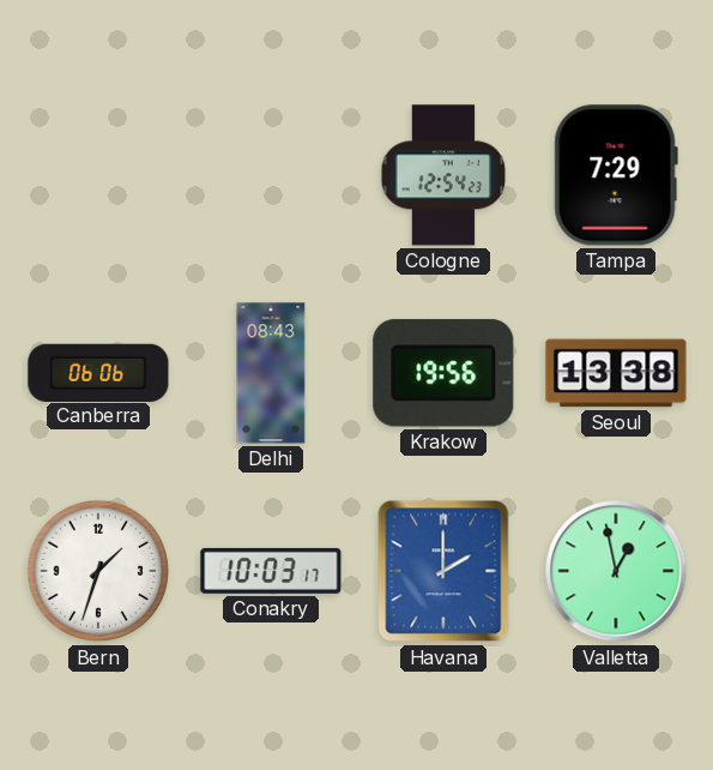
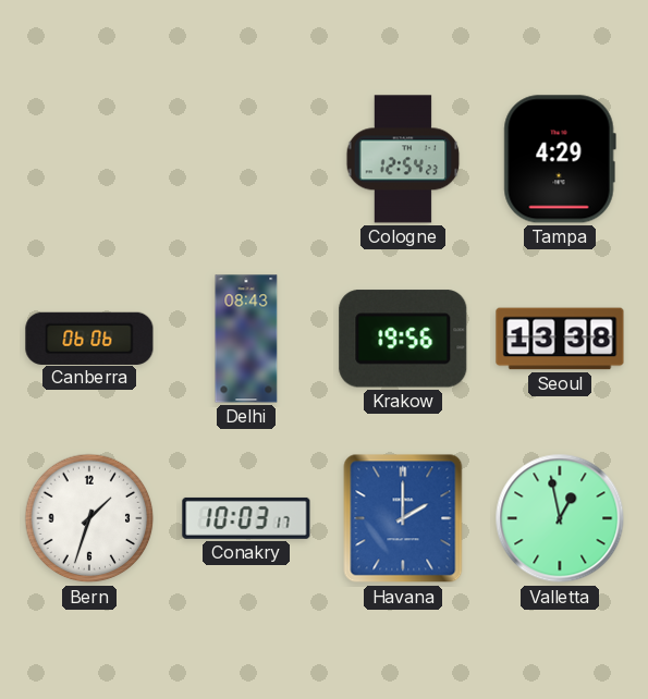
Tampa: 7:29 -> 4:29 (560, 159)
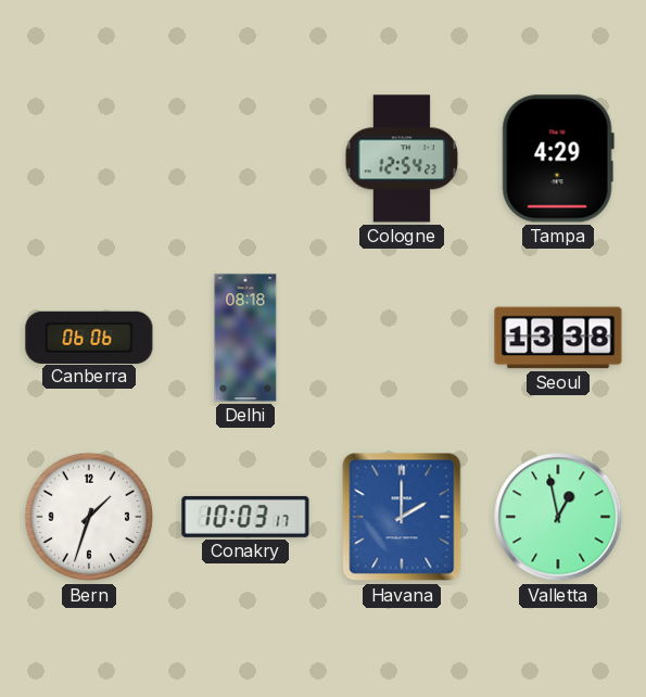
Delhi: 08:43 -> 08:18 (245, 338)
Krakow: 19:56 -> none (403, 339)
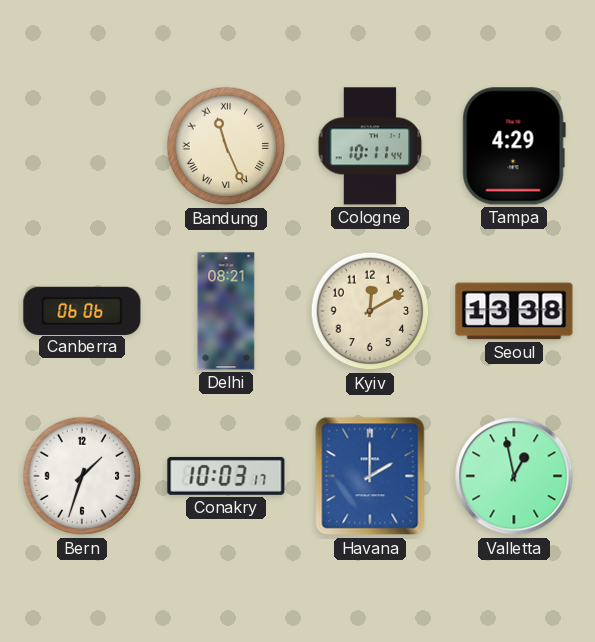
Bandung: none -> 11:26 (226, 146)
Cologne: 12:54 -> 10:11 (370, 146)
Delhi: 08:18 -> 08:21 (226, 311)
Kyiv: none -> 12:10 (370, 311)
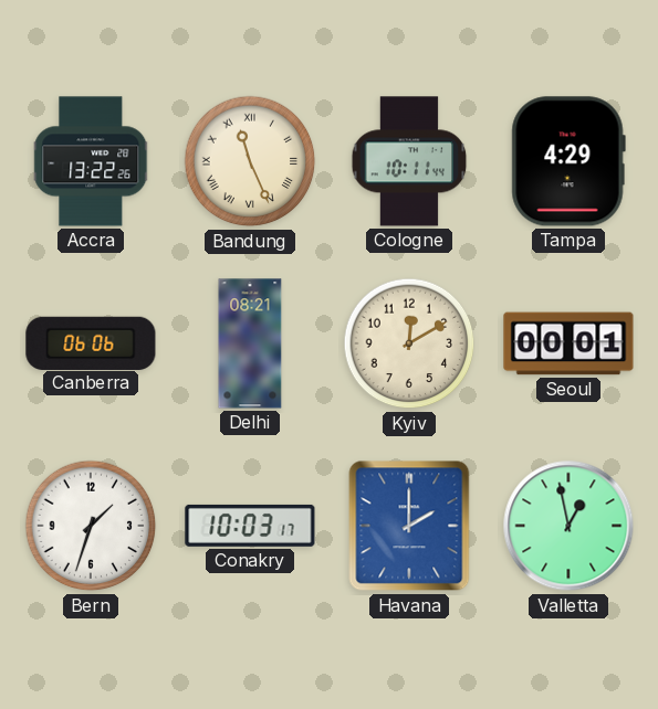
Accra: none -> 13:22 (92, 161)
Seoul: 13:38 -> 00:01 (568, 343)
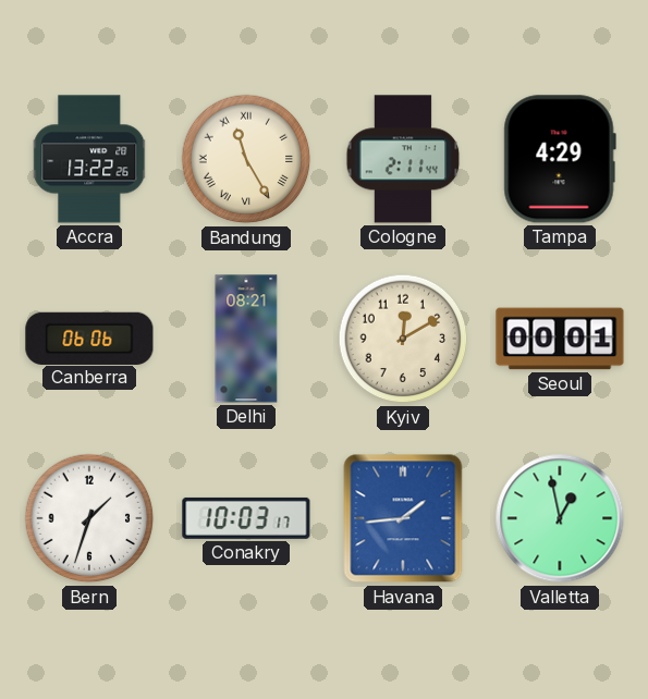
Bandung: 11:26 -> 11:25 (246, 159)
Cologne: 10:11 -> 2:11 (403, 159)
Havana: 2:00 -> 1:44 (403, 518)
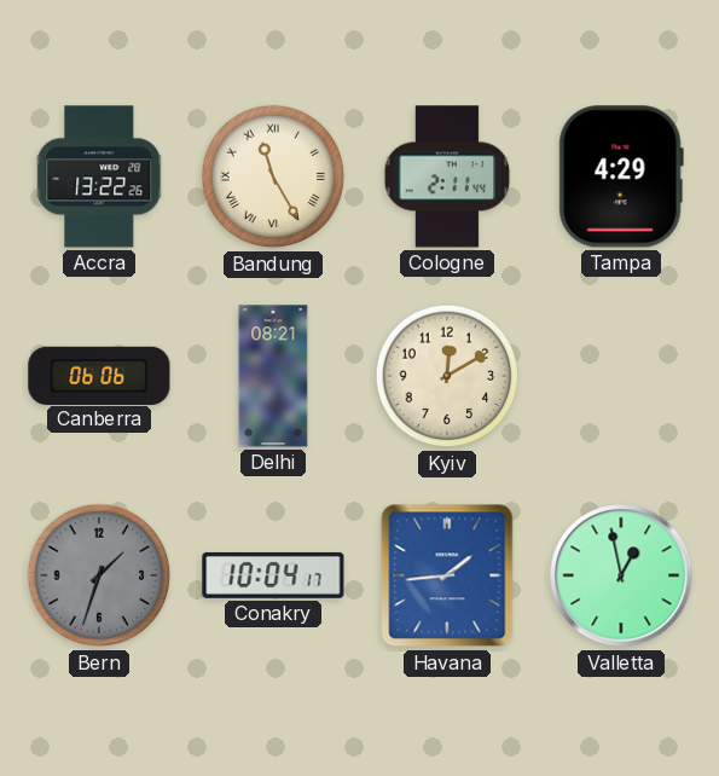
Seoul: 00:01 -> none (560, 339)
Bern dial: white -> grey (99, 575)
Conakry: 10:03 -> 10:04 (273, 575)
